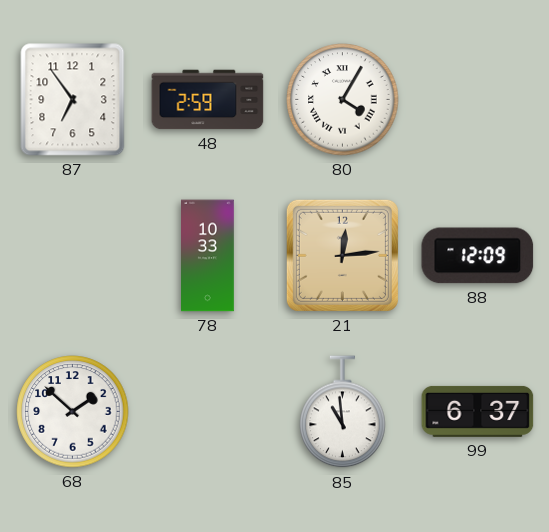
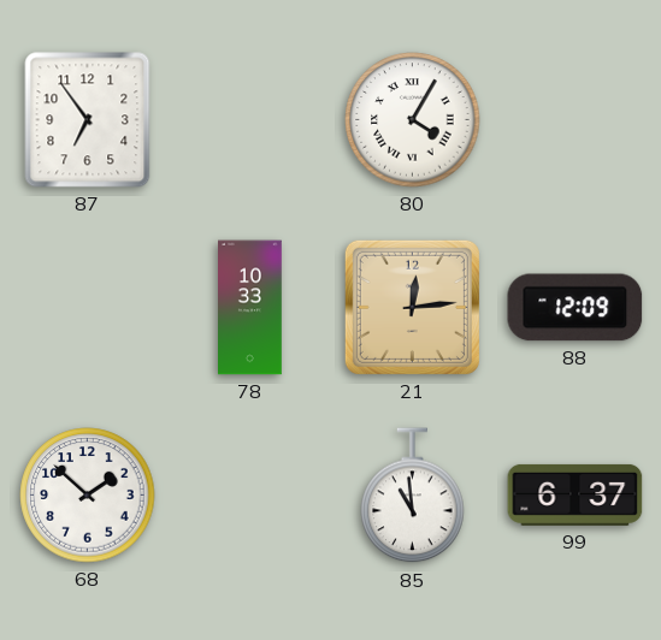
48: 2:59 -> none (208, 100)
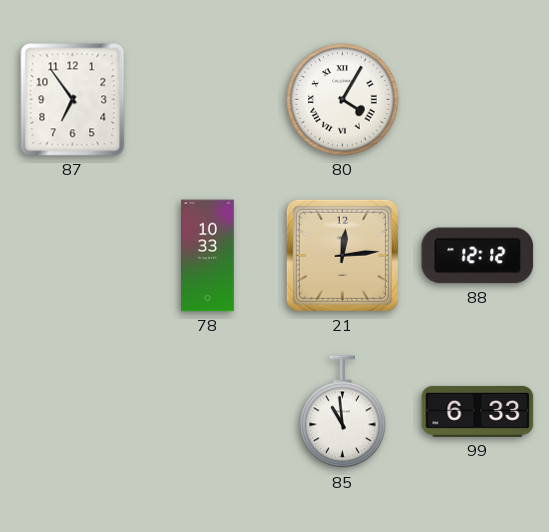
88: 12:09 -> 12:12 (478, 256)
68: 1:52 -> none (88, 496)
99: 6:37 -> 6:33 (478, 411)
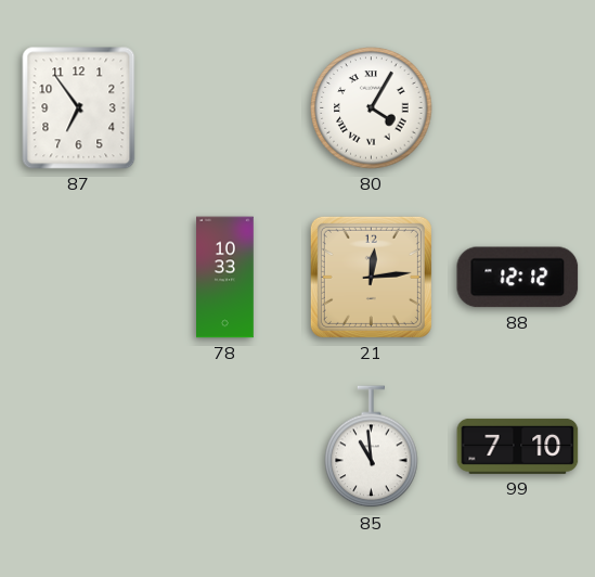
99: 6:33 -> 7:10 (518, 446)
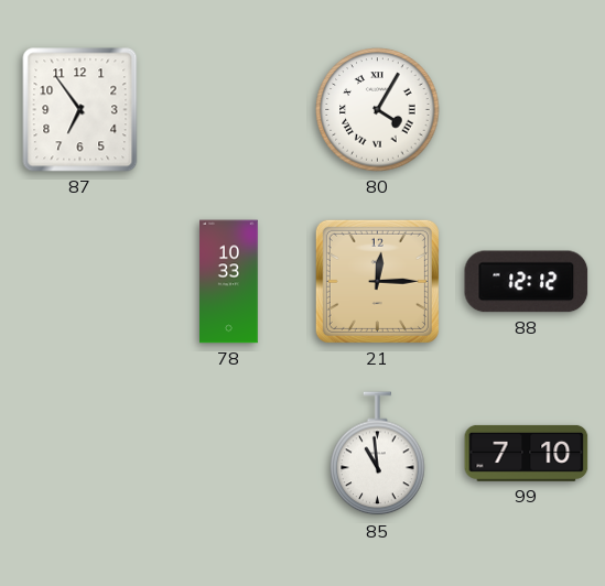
21: 12:14 -> 12:15 (377, 281)
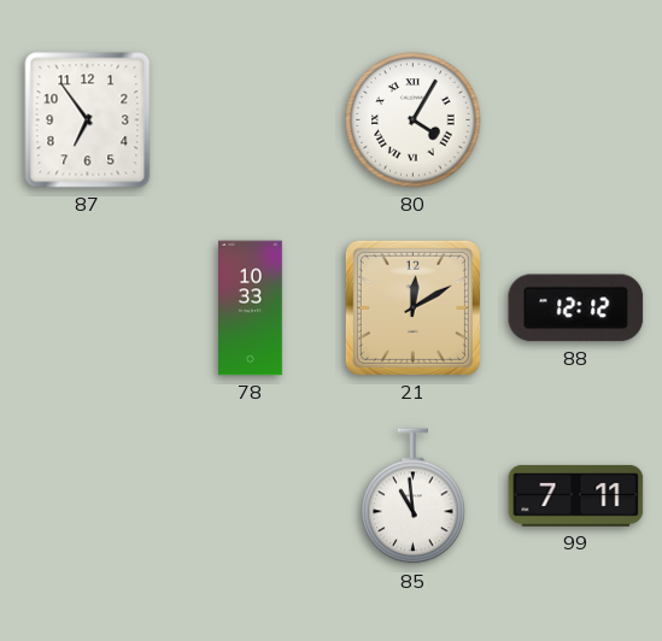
21: 12:15 -> 12:10 (412, 307)
99: 7:10 -> 7:11 (576, 495)
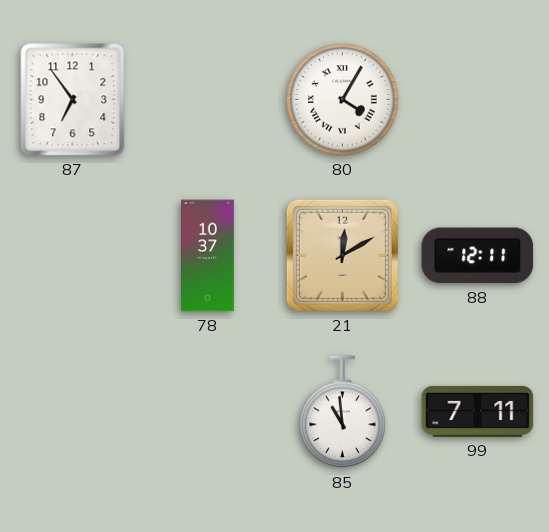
78: 10:33 -> 10:37 (208, 256)
88: 12:12 -> 12:11 (478, 256)
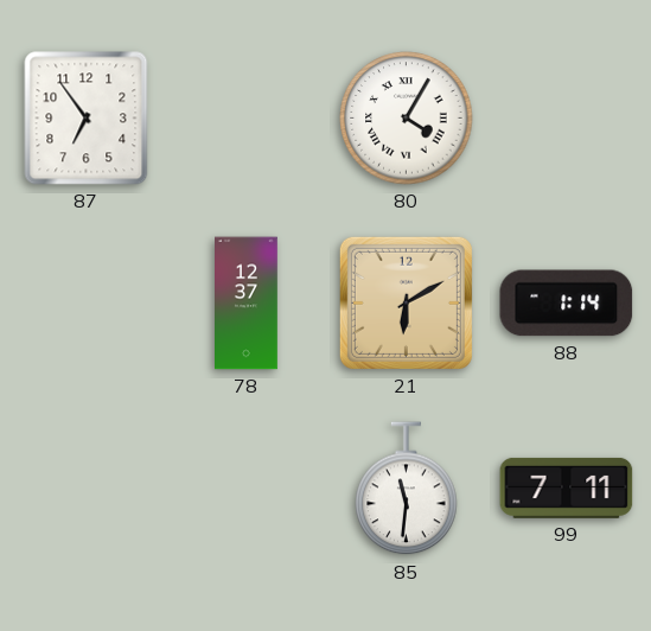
78: 10:37 -> 12:37 (247, 304)
21: 12:10 -> 6:10 (406, 302)
88: 12:11 -> 1:14 (567, 304)
85: 10:59 -> 11:31 (407, 489)
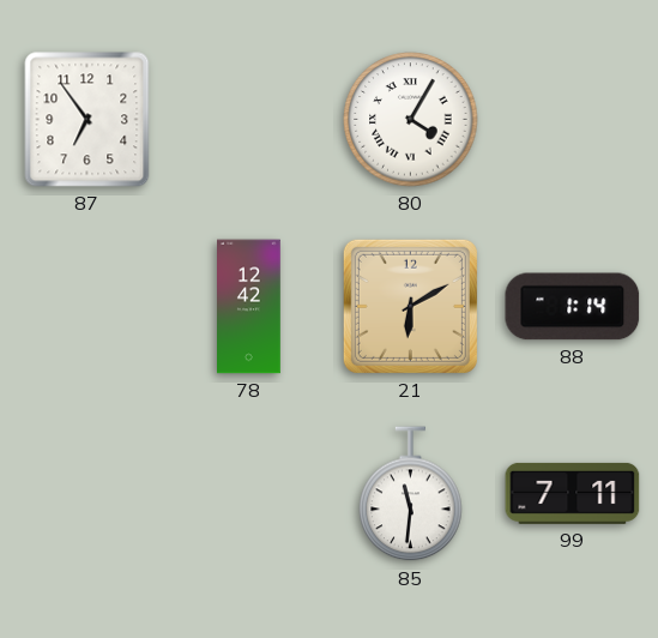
78: 12:37 -> 12:42 (249, 307)
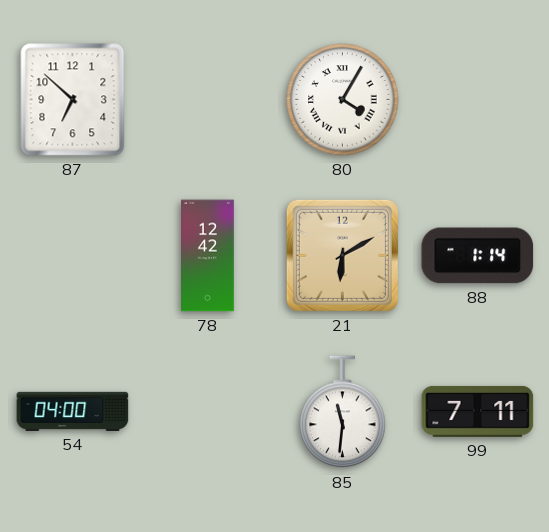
87: 6:54 -> 6:52 (73, 100)
54: none -> 04:00 (73, 411)
